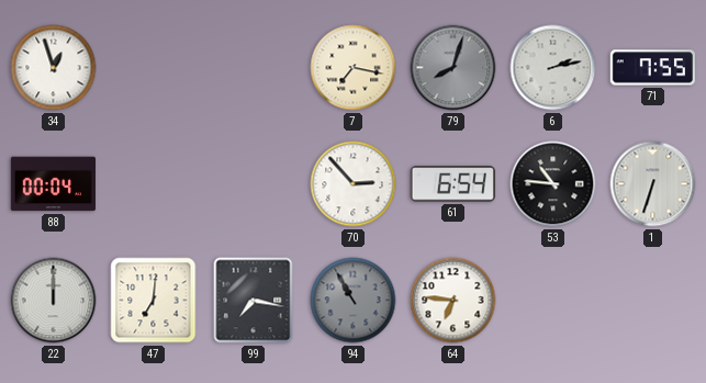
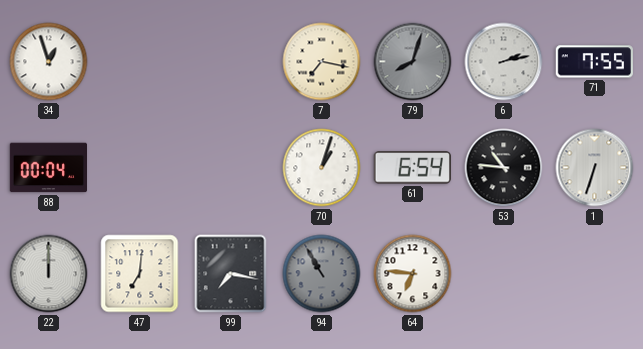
70: 2:53 -> 1:03 (322, 168)
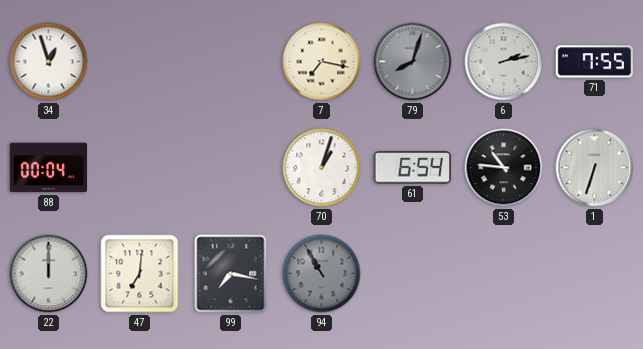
64: 6:46 -> none (413, 274)
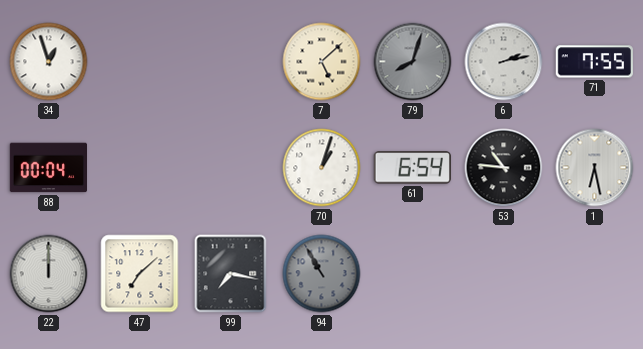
7: 7:17 -> 5:08 (322, 62)
1: 6:33 -> 6:28 (595, 168)
47: 7:01 -> 7:08 (140, 274)
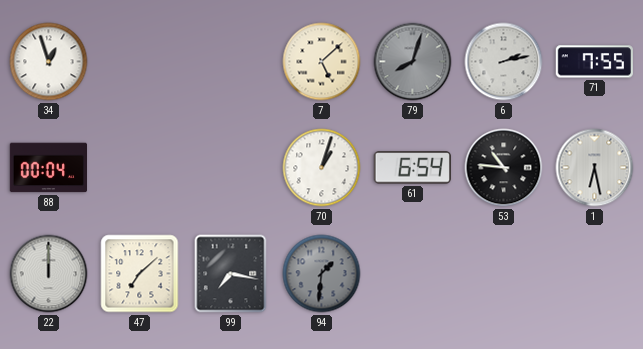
94: 10:55 -> 1:31 (322, 274)
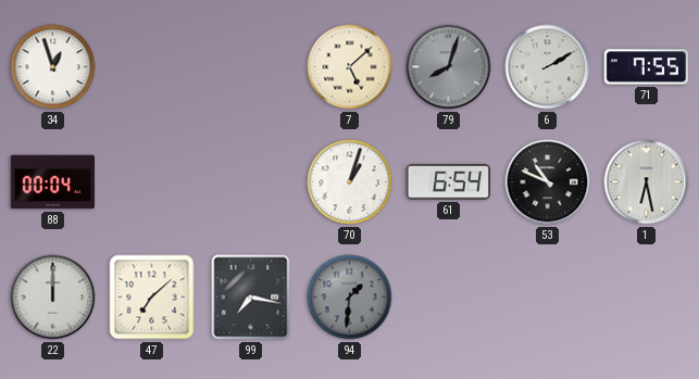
6: 2:13 -> 2:10 (548, 67)
53: 10:46 -> 10:49 (548, 182)
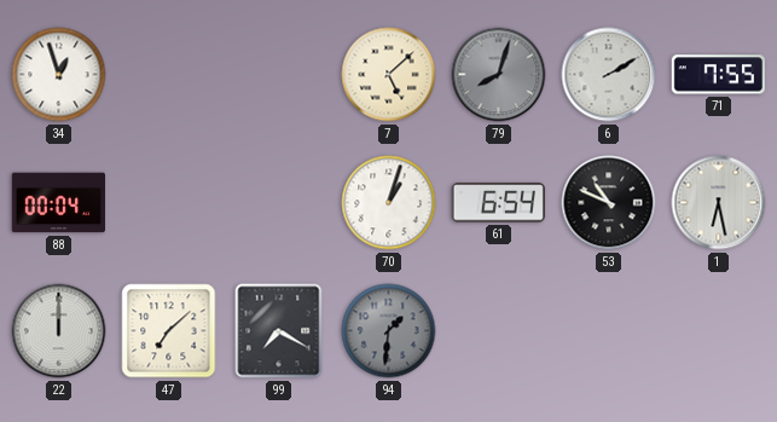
99: 7:17 -> 7:20 (279, 331)
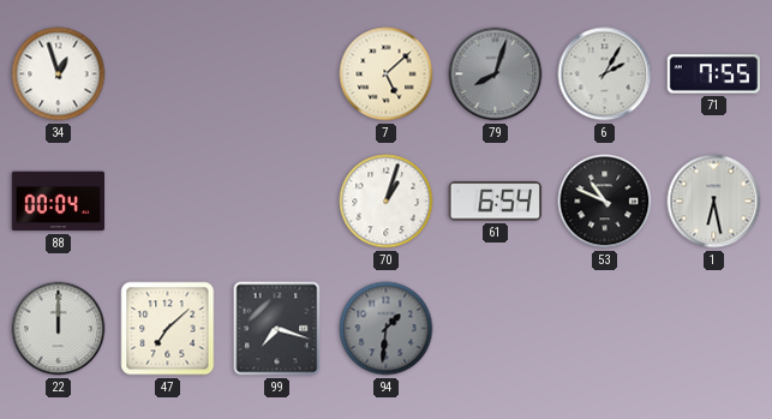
6: 2:10 -> 2:05 (605, 74)
99: 7:20 -> 7:18 (277, 329)
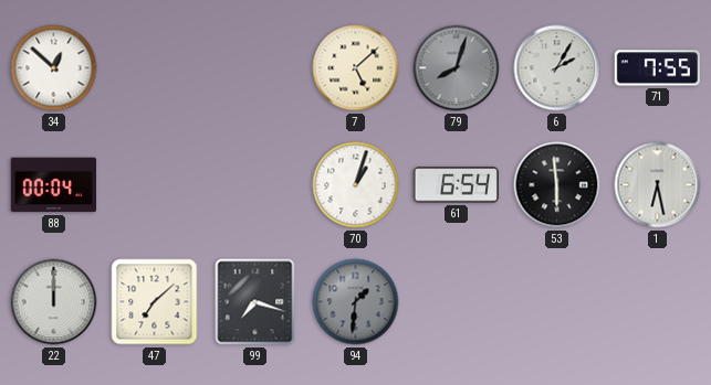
34: 12:57 -> 12:52 (54, 68)
53: 10:49 -> 5:59 (557, 185)
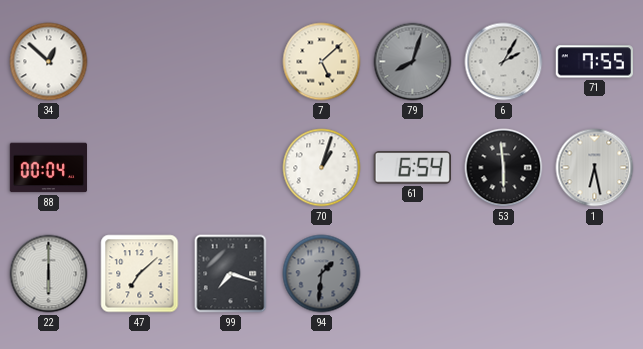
22: 12:00 -> 6:00 (49, 274)
